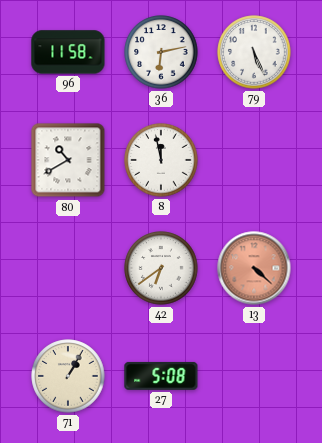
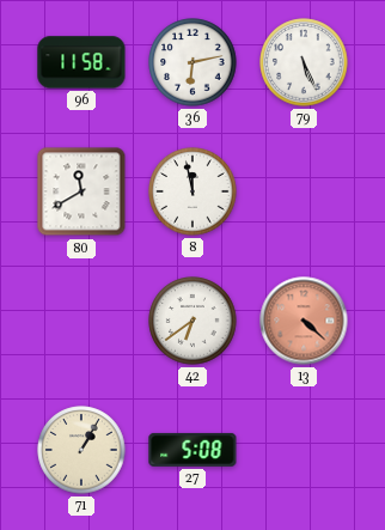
80: 10:40 -> 11:40 (81, 191)
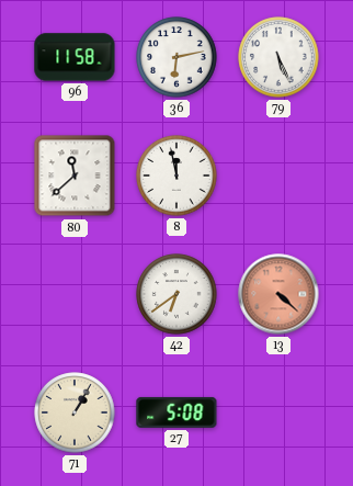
80: 11:40 -> 11:38 (75, 176)
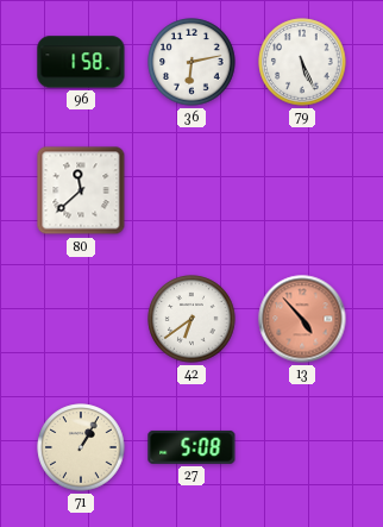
96: 11:58 -> 1:58 (81, 62)
8: 11:58 -> none (176, 176)
13: 4:22 -> 4:53 (302, 319)
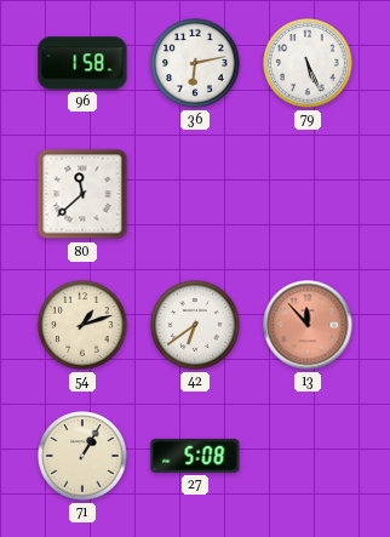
54: none -> 1:12 (82, 325)
13: 4:53 -> 11:53 (308, 325)
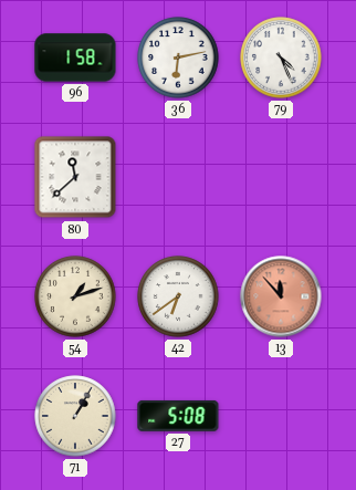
79: 5:26 -> 4:26 (281, 58)
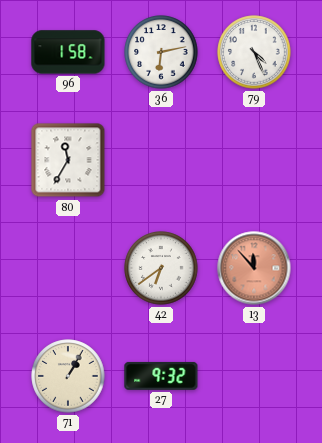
80: 11:38 -> 11:35 (68, 160)
54: 1:12 -> none (75, 296)
27: 5:08 -> 9:32 (161, 376)
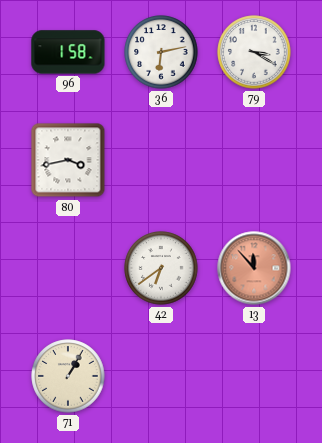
79: 4:26 -> 3:20 (254, 52)
80: 11:35 -> 3:43 (68, 160)
27: 9:32 -> none (161, 376)
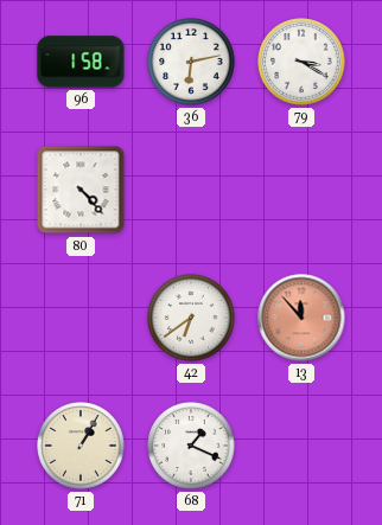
80: 3:43 -> 4:23 (81, 190)
68: none -> 1:19 (191, 446)
